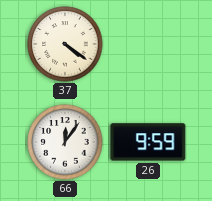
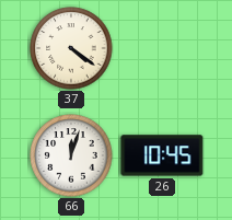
66: 12:06 -> 12:03 (71, 155)
26: 9:59 -> 10:45 (162, 155)
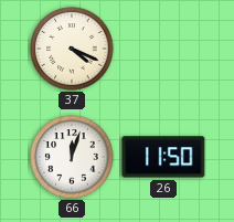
37: 4:21 -> 4:19 (72, 49)
26: 10:45 -> 11:50 (163, 157)
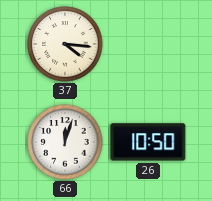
37: 4:19 -> 4:16 (65, 44)
26: 11:50 -> 10:50 (148, 142)
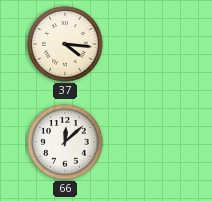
66: 12:03 -> 12:08 (65, 142)
26: 10:50 -> none (148, 142)
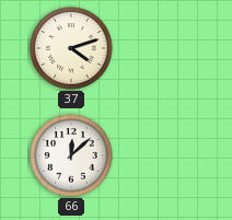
37: 4:16 -> 4:12 (71, 48)
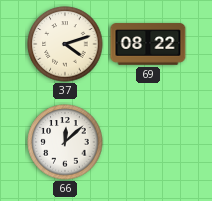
69: none -> 08:22 (148, 44)
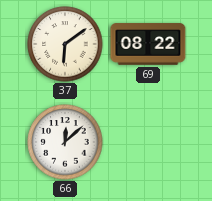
37: 4:12 -> 6:09 (65, 44)
